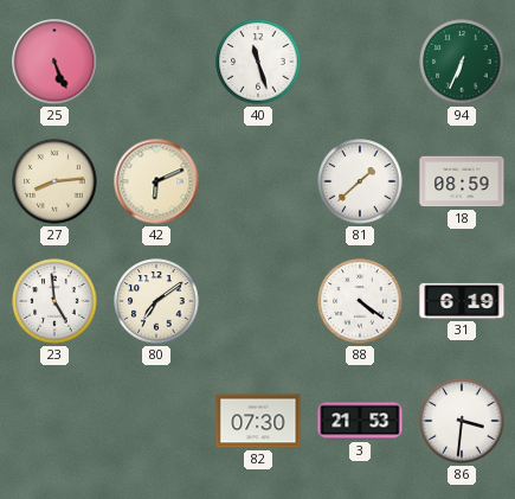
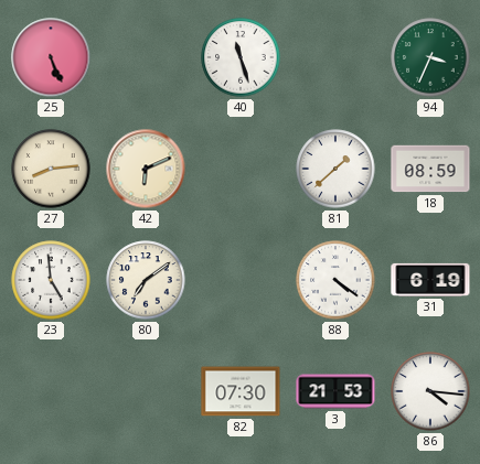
94: 6:34 -> 3:34 (430, 57)
86: 3:31 -> 4:16 (430, 391)
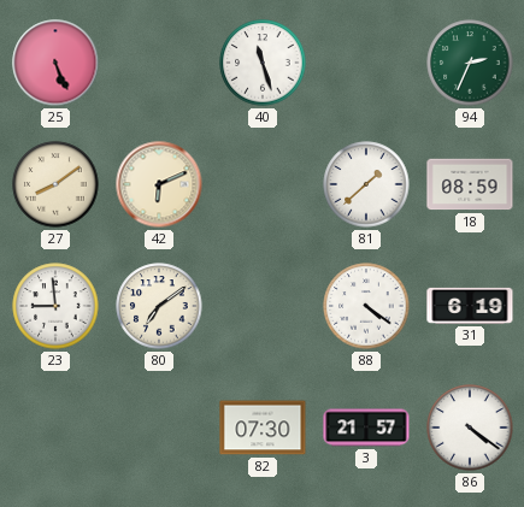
94: 3:34 -> 2:34 (470, 63)
27: 8:14 -> 8:09 (55, 184)
23: 4:59 -> 8:59 (55, 306)
3: 21:53 -> 21:57 (366, 428)
86: 4:16 -> 4:21 (470, 428)
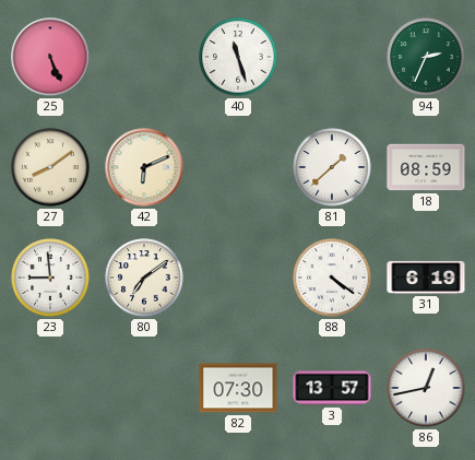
3: 21:57 -> 13:57 (332, 388)
86: 4:21 -> 12:43 (426, 388)
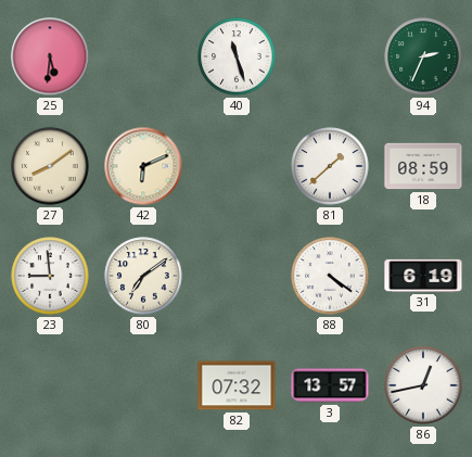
25: 5:26 -> 5:31 (50, 56)
82: 07:30 -> 07:32 (237, 385)
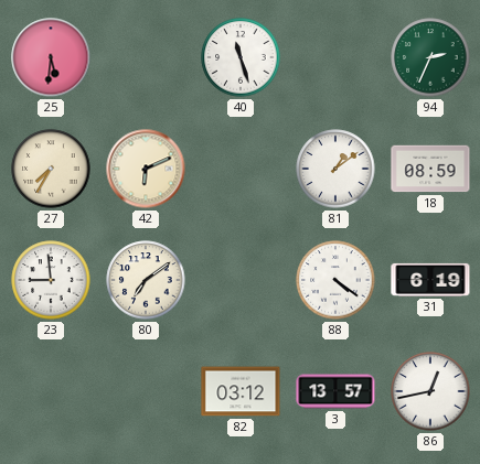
27: 8:09 -> 7:35 (51, 169)
81: 1:38 -> 1:09 (335, 169)
82: 07:32 -> 03:12 (241, 391)
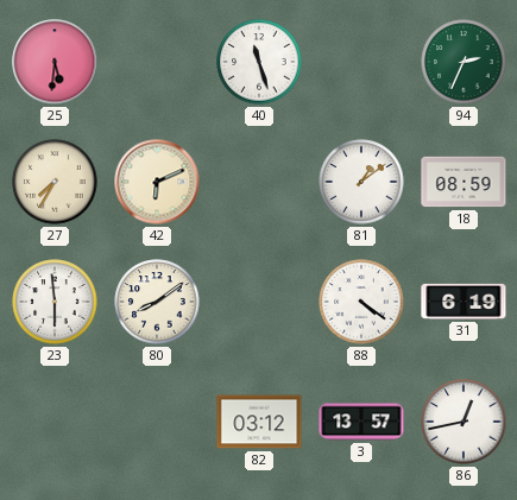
23: 8:59 -> 5:59 (55, 302)
80: 7:09 -> 8:09 (157, 302)
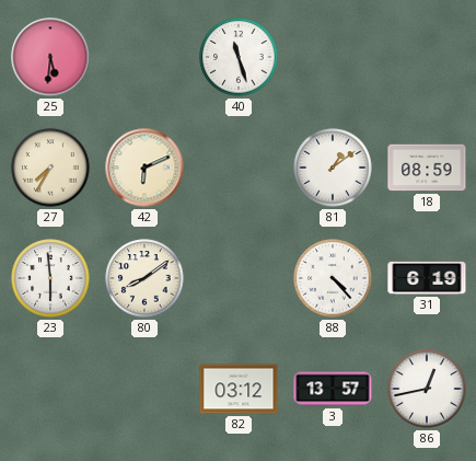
94: 2:34 -> none (464, 62)
88: 4:21 -> 4:23 (333, 278)
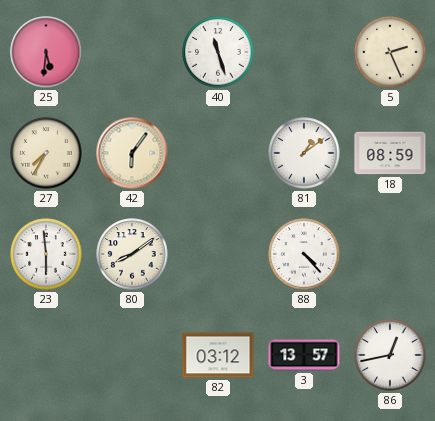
5: none -> 2:26 (390, 52)
42: 6:11 -> 6:06 (132, 153)
31: 6:19 -> none (427, 278)
